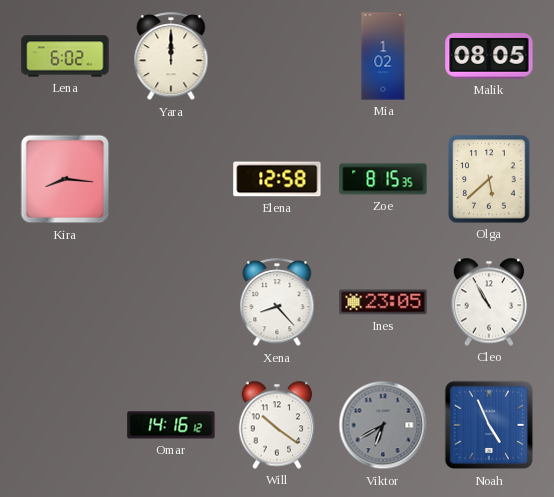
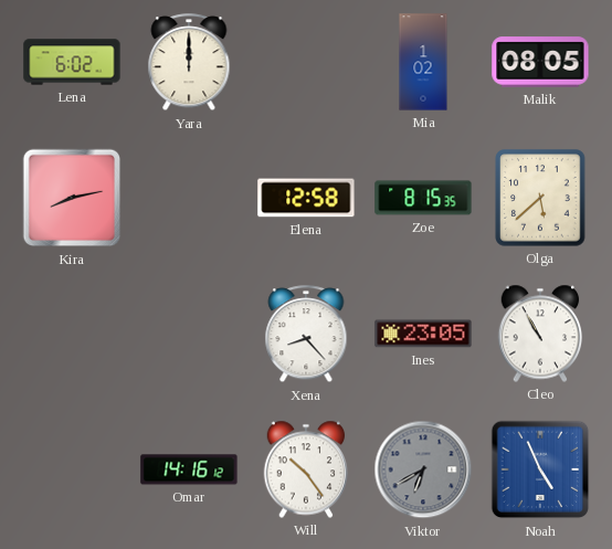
Kira: 8:16 -> 8:13 (72, 198)
Will: 10:21 -> 10:24 (306, 469)
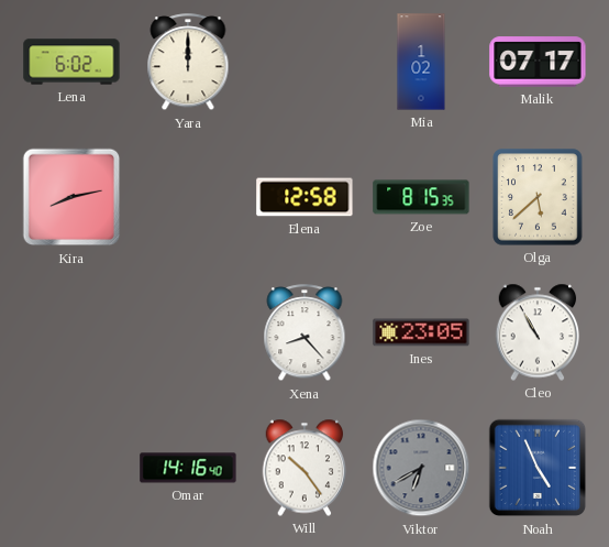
Malik: 08:05 -> 07:17 (538, 62)
Omar: 14:16:12 -> 14:16:40 (188, 468)
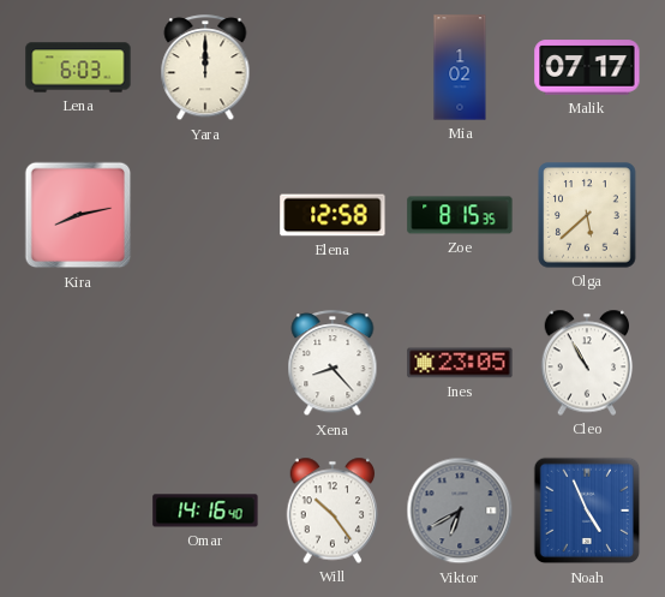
Lena: 6:02 -> 6:03 (78, 67)
